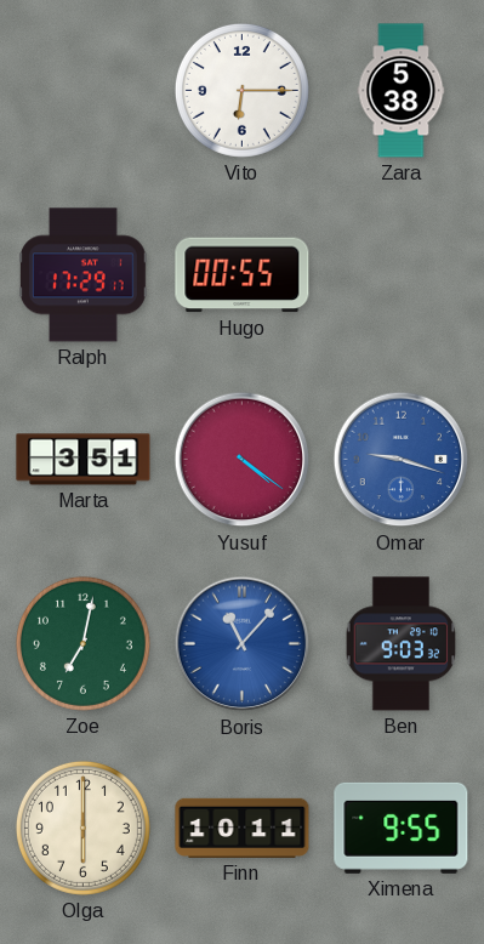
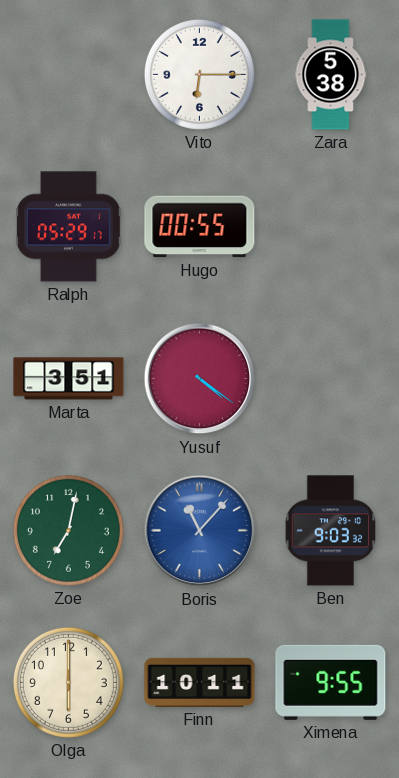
Ralph: 17:29 -> 05:29 (69, 227)
Omar: 9:18 -> none (402, 460)
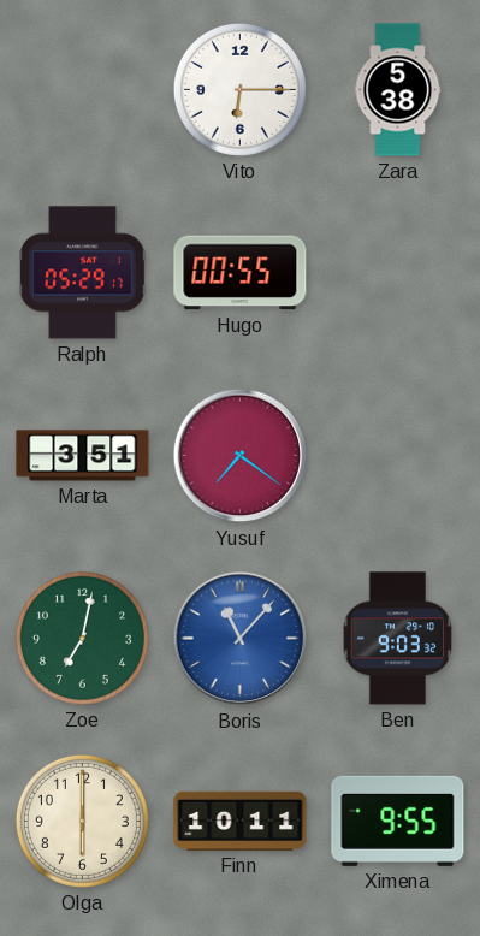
Yusuf: 4:21 -> 7:21 (241, 456)
